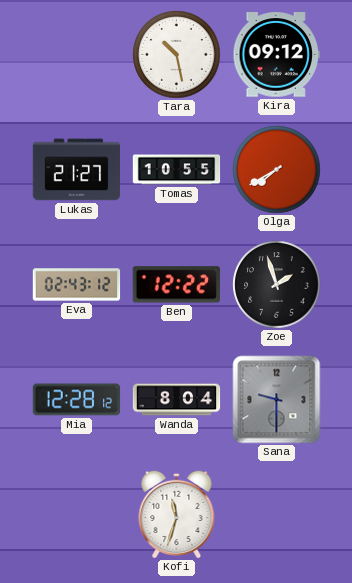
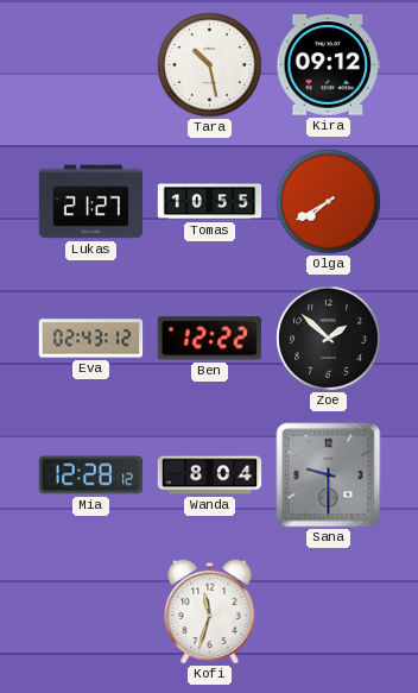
Zoe: 1:57 -> 1:52 (329, 339)
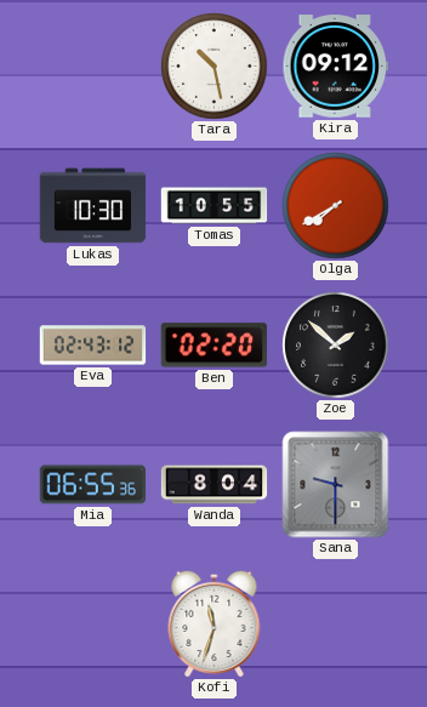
Lukas: 21:27 -> 10:30 (93, 206)
Ben: 12:22 -> 02:20 (213, 346)
Mia: 12:28 -> 06:55 (93, 485)
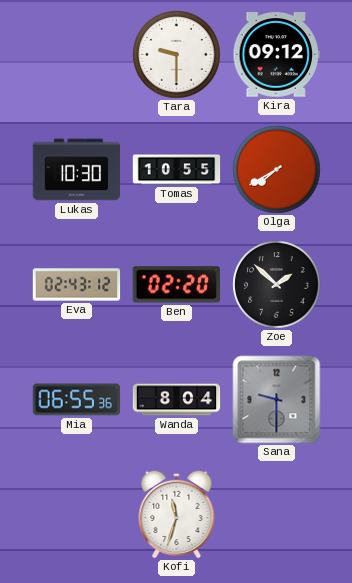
Tara: 10:28 -> 9:30 (177, 55)
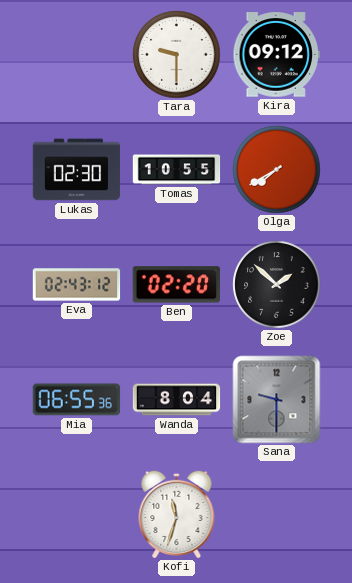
Lukas: 10:30 -> 02:30 (77, 170)
